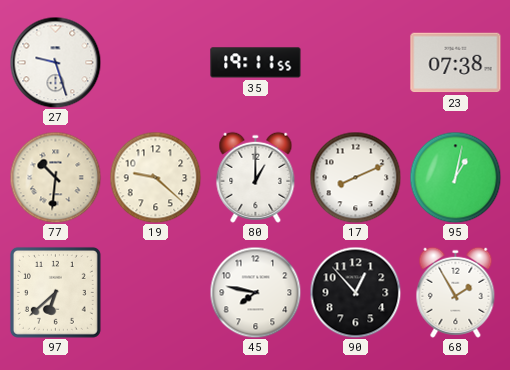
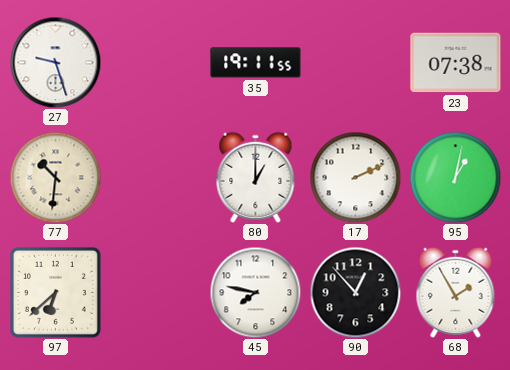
19: 9:22 -> none (155, 177)
17: 8:11 -> 2:11 (355, 177)
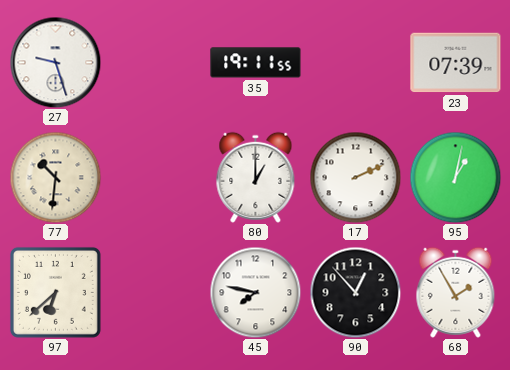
23: 07:38 -> 07:39 (456, 63)
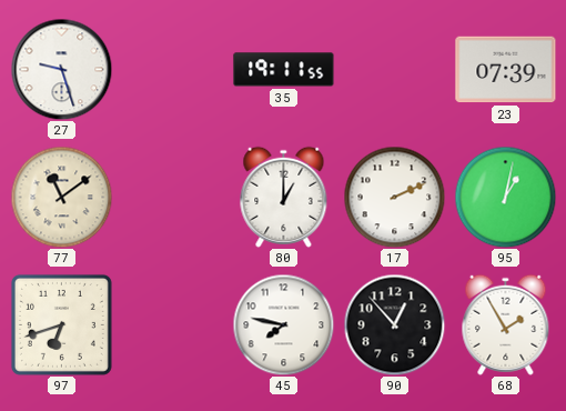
77: 10:31 -> 11:09 (61, 197)
97: 6:38 -> 6:42 (61, 324)
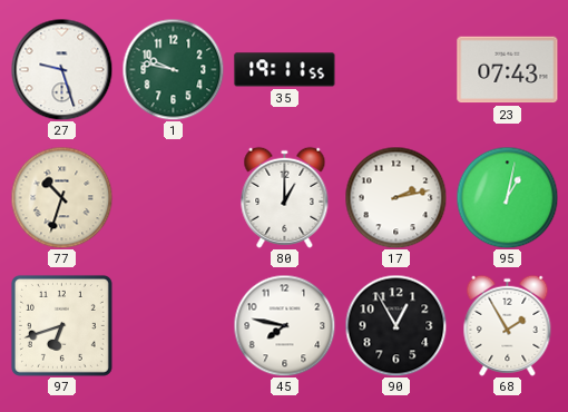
1: none -> 9:47 (173, 69)
23: 07:39 -> 07:43 (508, 70)
77: 11:09 -> 10:33 (61, 197)
17: 2:11 -> 2:13 (395, 197)
90: 12:53 -> 12:55 (395, 325)
